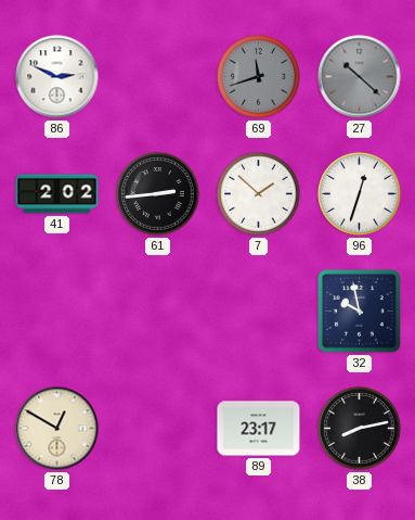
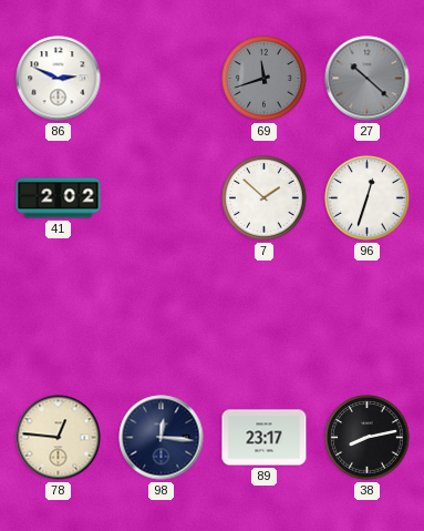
61: 2:44 -> none (158, 194)
32: 9:58 -> none (359, 310)
78: 12:50 -> 12:46 (59, 438)
98: none -> 12:16 (162, 438)
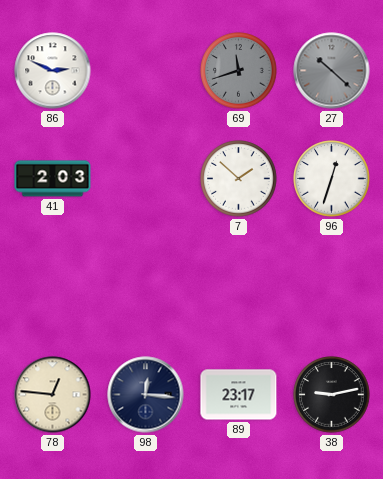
41: 2:02 -> 2:03 (53, 179)
38: 8:13 -> 9:13 (332, 395)
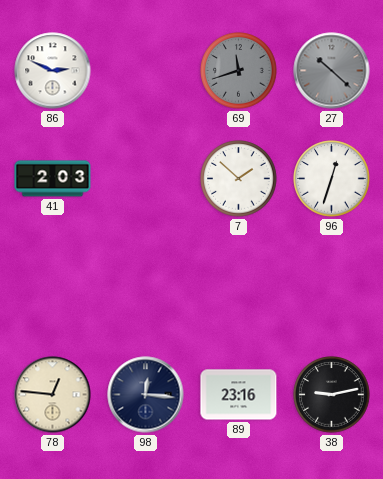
89: 23:17 -> 23:16 (239, 395)
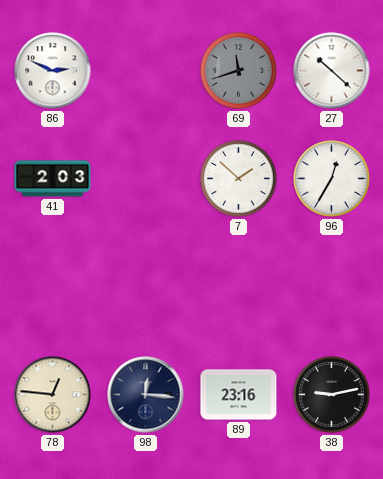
27 dial: grey -> white (332, 71)
96: 12:33 -> 12:35 (332, 179)
